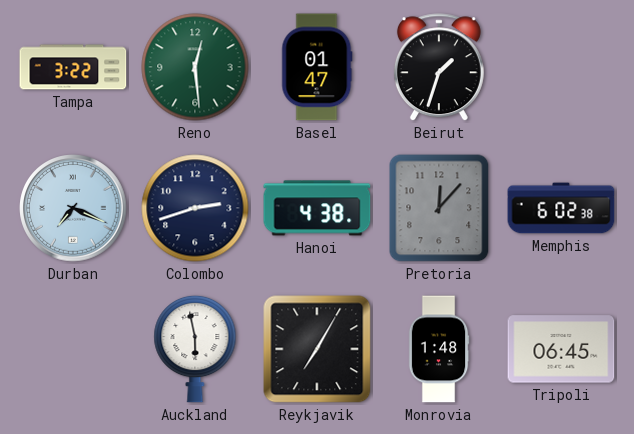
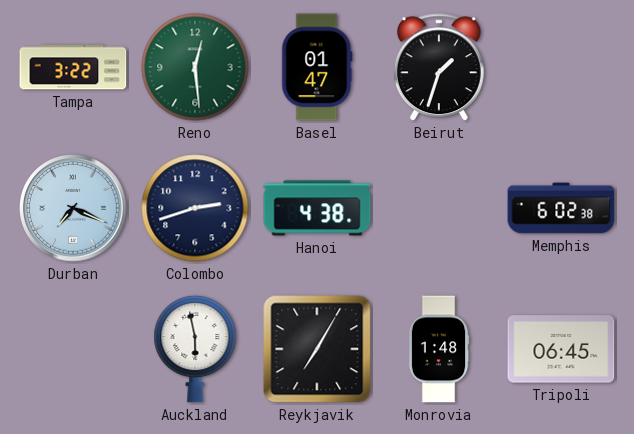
Pretoria: 12:07 -> none (439, 208)
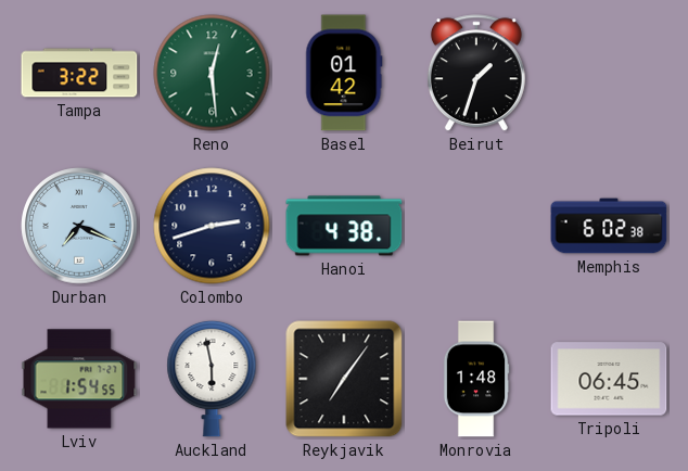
Basel: 01:47 -> 01:42 (344, 73)
Lviv: none -> 1:54 (79, 379)
Reykjavik: 7:05 -> 7:06 (344, 379)
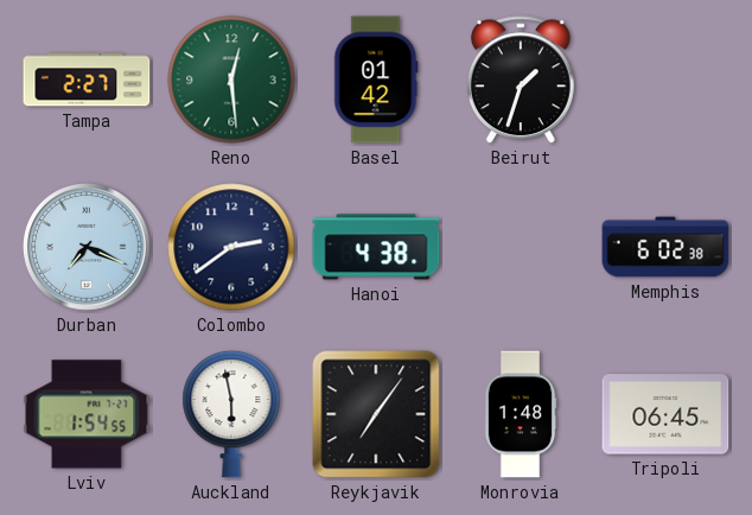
Tampa: 3:22 -> 2:27 (87, 80)
Colombo: 2:42 -> 2:39 (231, 247)
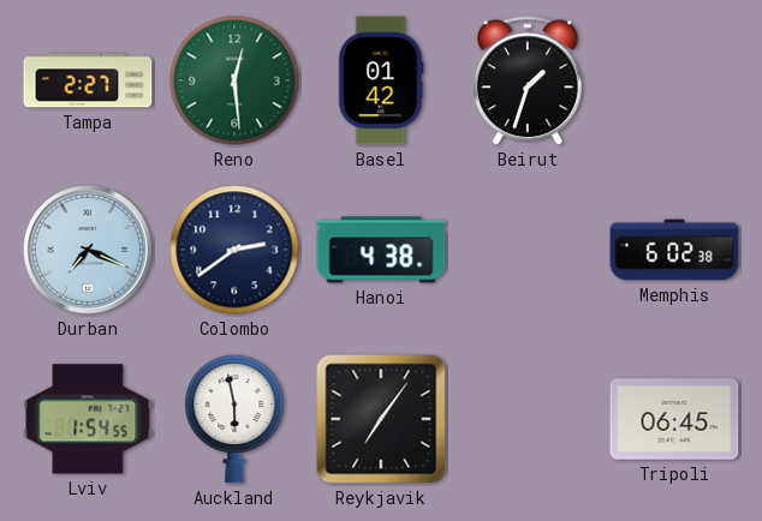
Monrovia: 1:48 -> none (521, 414)
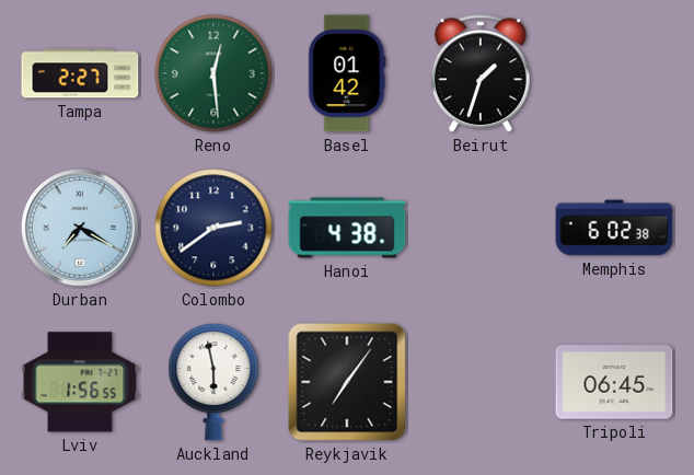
Durban: 7:19 -> 7:20 (80, 228)
Lviv: 1:54 -> 1:56 (80, 382)
